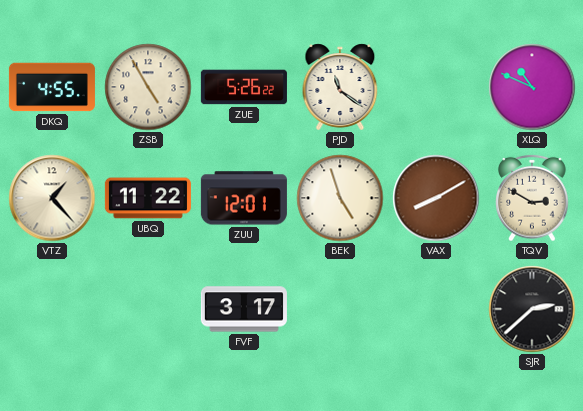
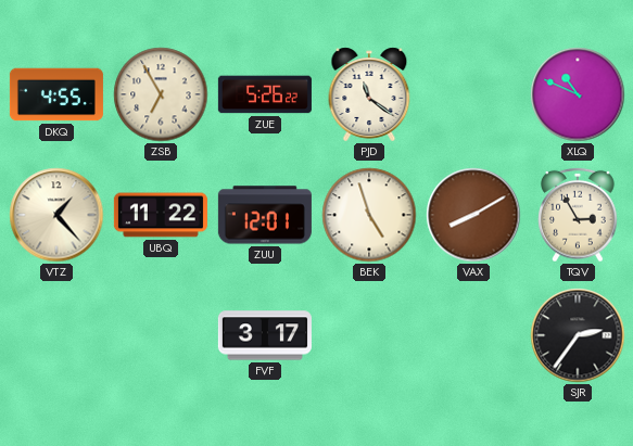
ZSB: 4:55 -> 6:55 (161, 94)
TQV: 2:50 -> 2:55 (578, 215)
SJR: 2:38 -> 2:36 (578, 335)
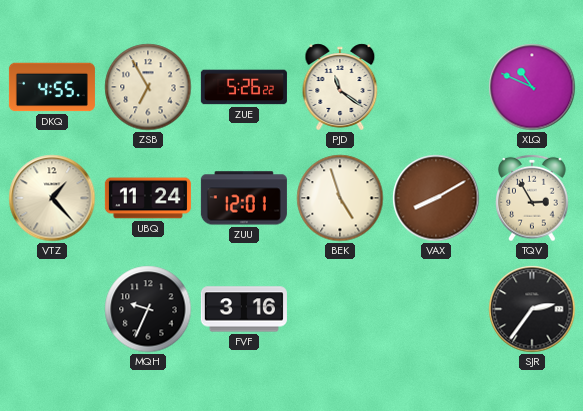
UBQ: 11:22 -> 11:24 (148, 198)
MQH: none -> 9:34 (148, 309)
FVF: 3:17 -> 3:16 (244, 309)
